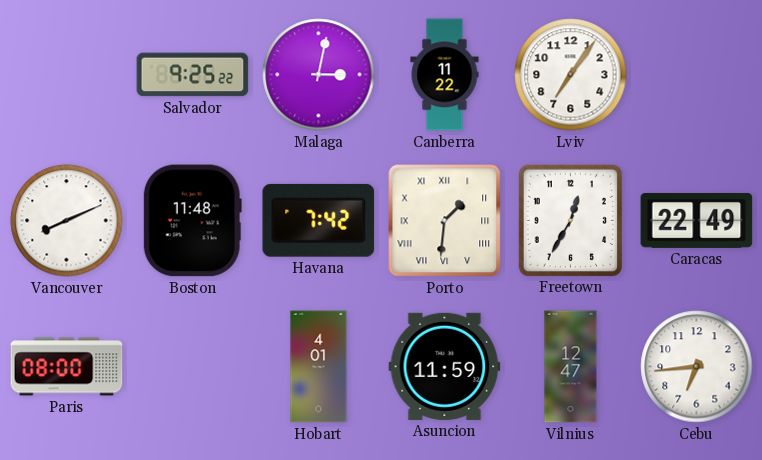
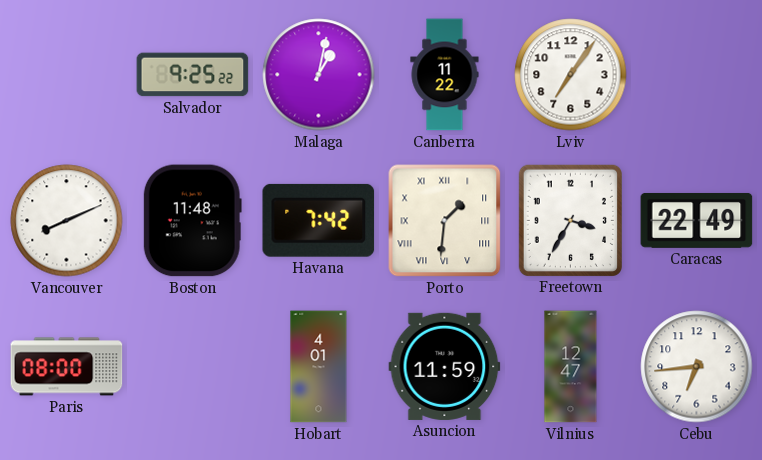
Malaga: 3:02 -> 1:02 (319, 75)
Freetown: 12:35 -> 3:35 (570, 220)
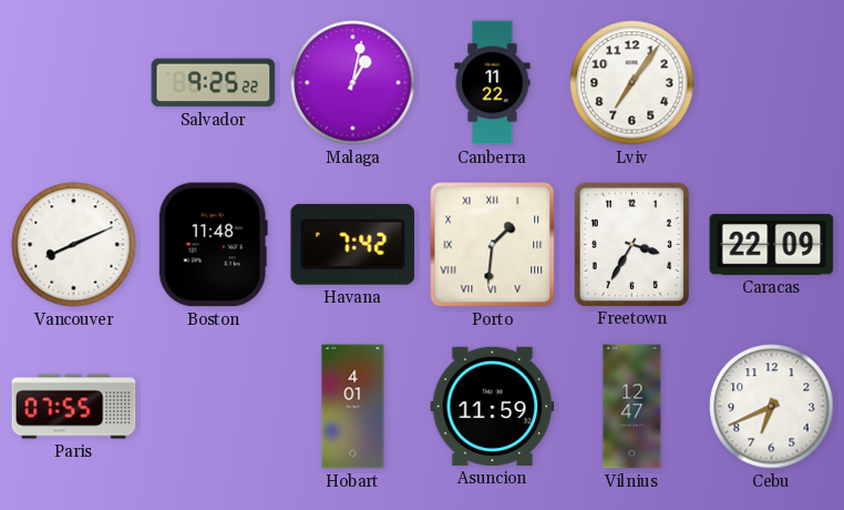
Caracas: 22:49 -> 22:09 (772, 244)
Paris: 08:00 -> 07:55 (74, 407)
Cebu: 6:44 -> 6:41 (772, 407)
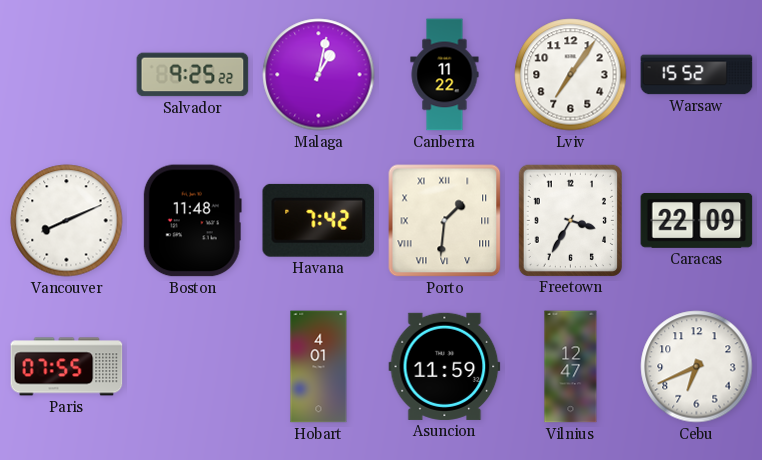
Warsaw: none -> 15:52 (697, 75)
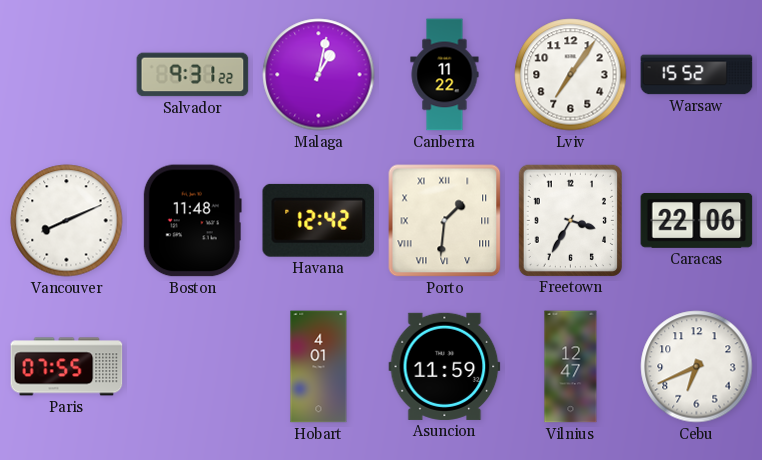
Salvador: 9:25 -> 9:31 (193, 75)
Havana: 7:42 -> 12:42 (319, 220)
Caracas: 22:09 -> 22:06 (697, 220)
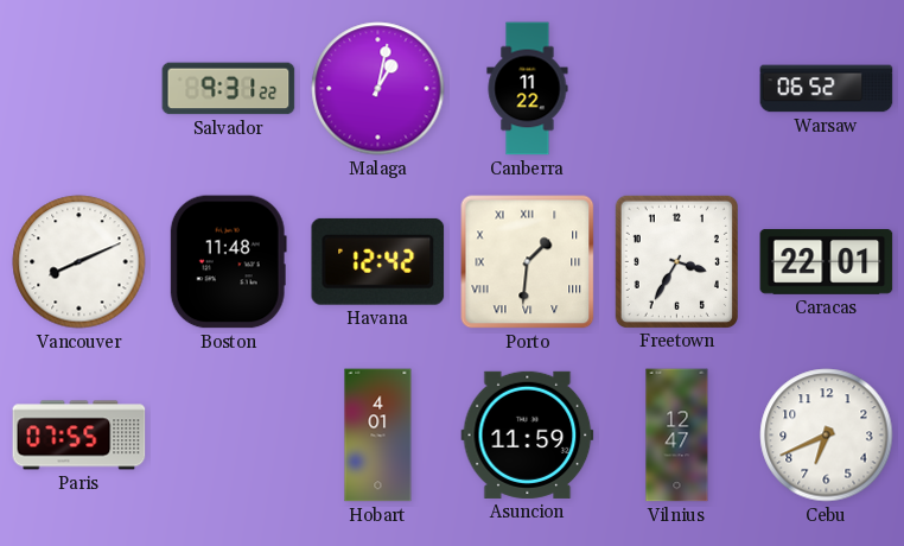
Lviv: 7:06 -> none (571, 75)
Warsaw: 15:52 -> 06:52 (827, 89)
Caracas: 22:06 -> 22:01 (827, 261)
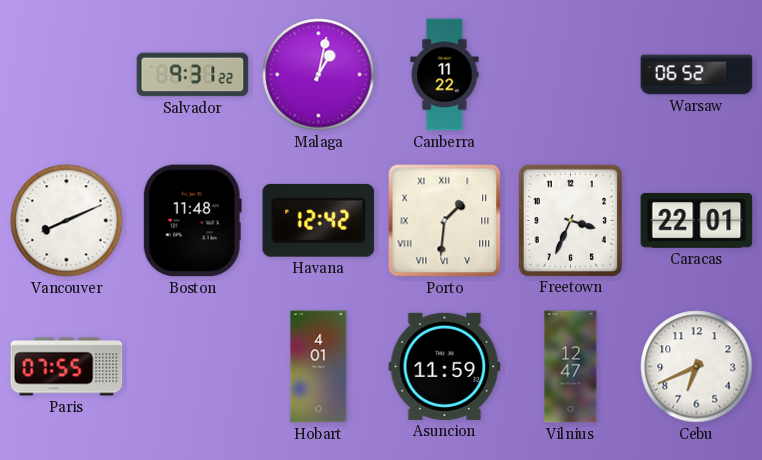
Freetown: 3:35 -> 3:34 (570, 220)
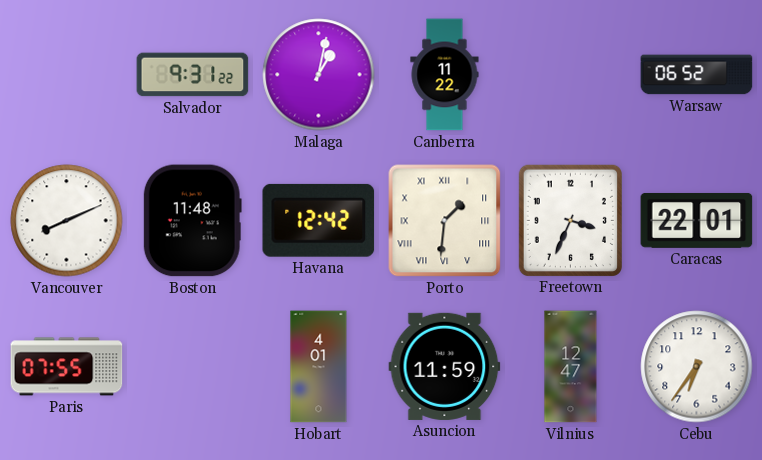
Cebu: 6:41 -> 6:36 (697, 367)
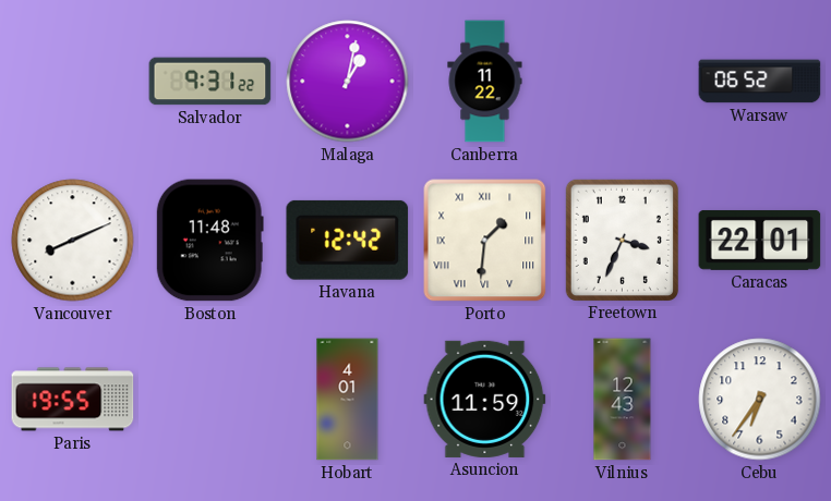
Paris: 07:55 -> 19:55 (73, 400)
Vilnius: 12:47 -> 12:43 (623, 400)
